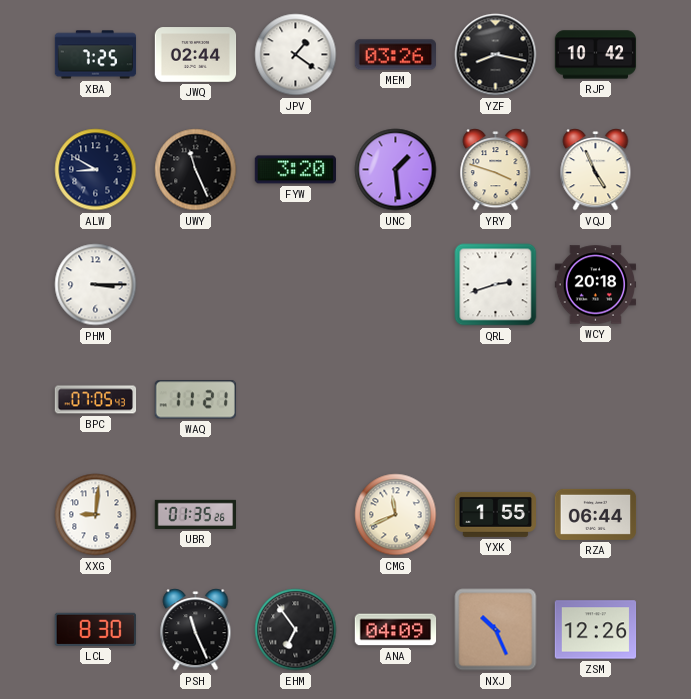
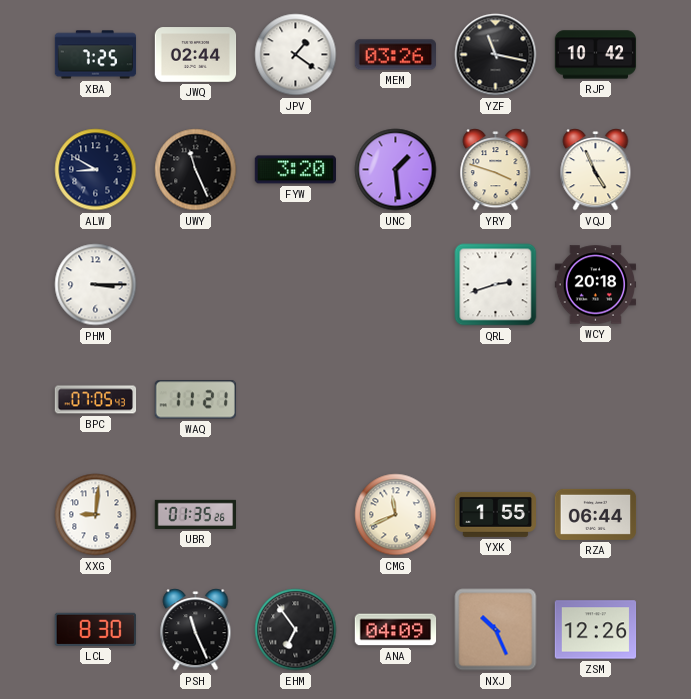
YZF: 8:17 -> 11:17 (496, 55)
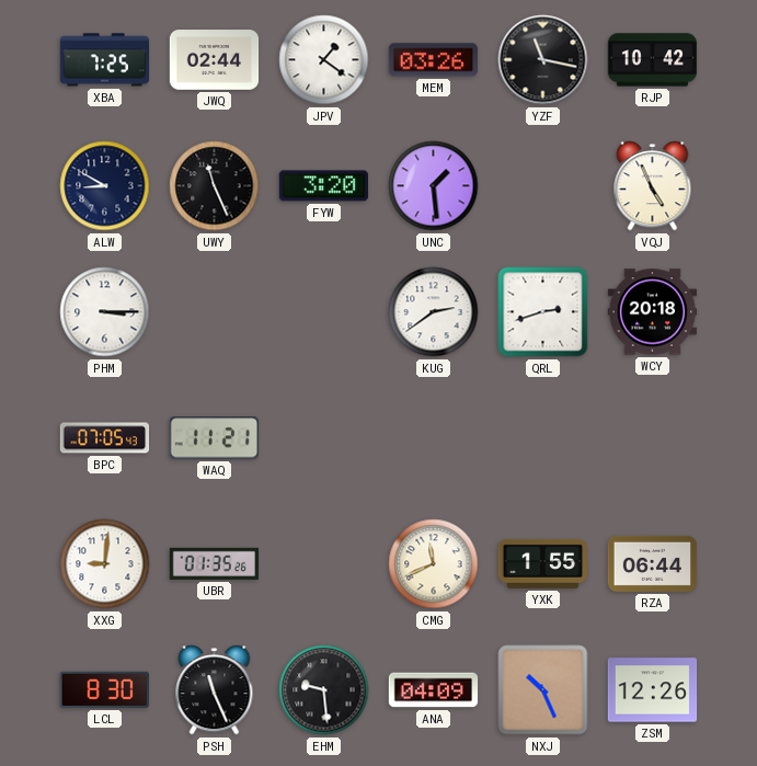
YRY: 3:48 -> none (496, 170)
KUG: none -> 2:39 (434, 312)
EHM: 6:54 -> 9:29 (324, 690)
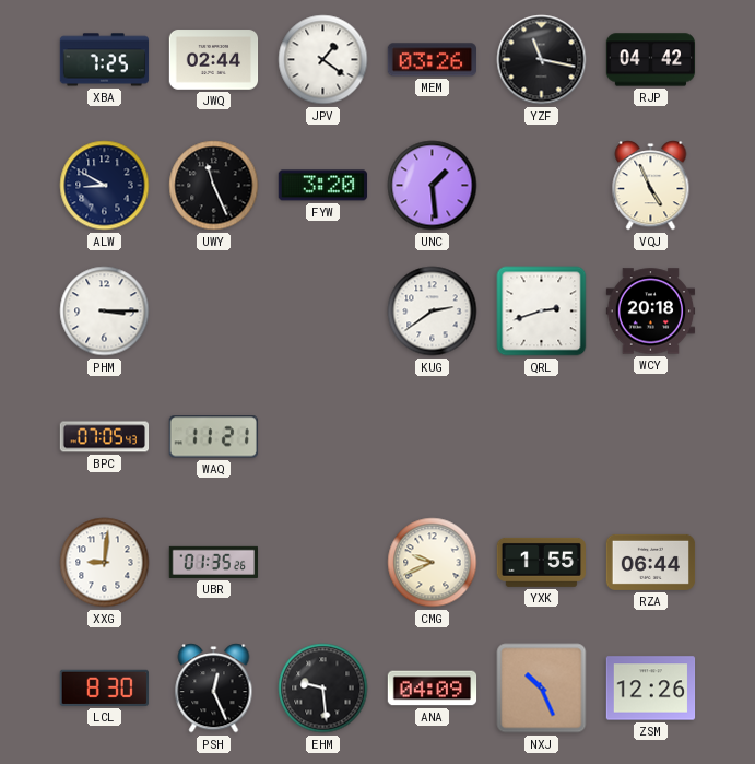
RJP: 10:42 -> 04:42 (651, 60)
CMG: 11:41 -> 9:41 (433, 563)
PSH: 11:26 -> 12:26 (214, 689)
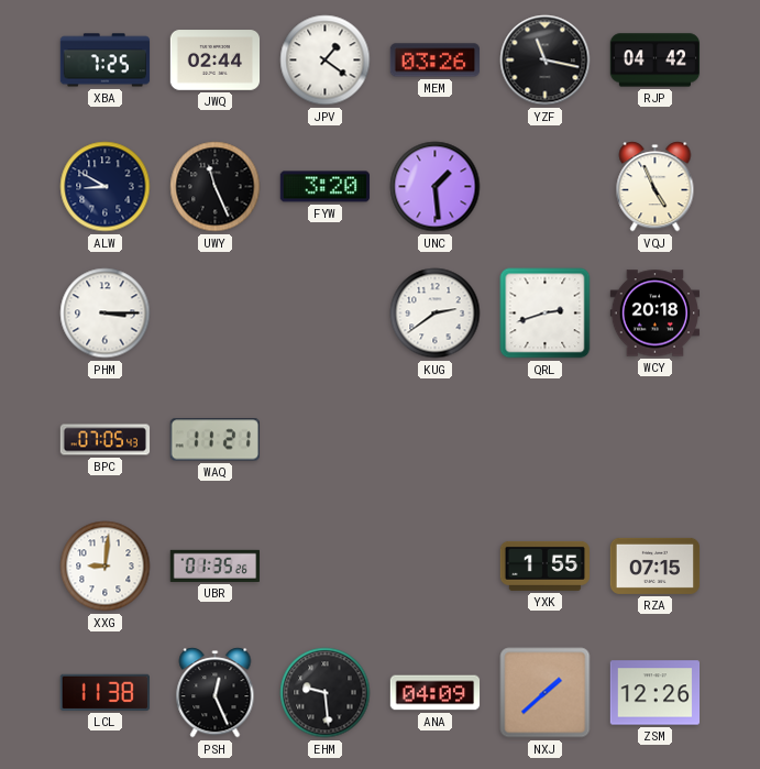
CMG: 9:41 -> none (433, 563)
RZA: 06:44 -> 07:15 (656, 565)
LCL: 8:30 -> 11:38 (104, 692)
NXJ: 10:26 -> 1:38 (546, 693)
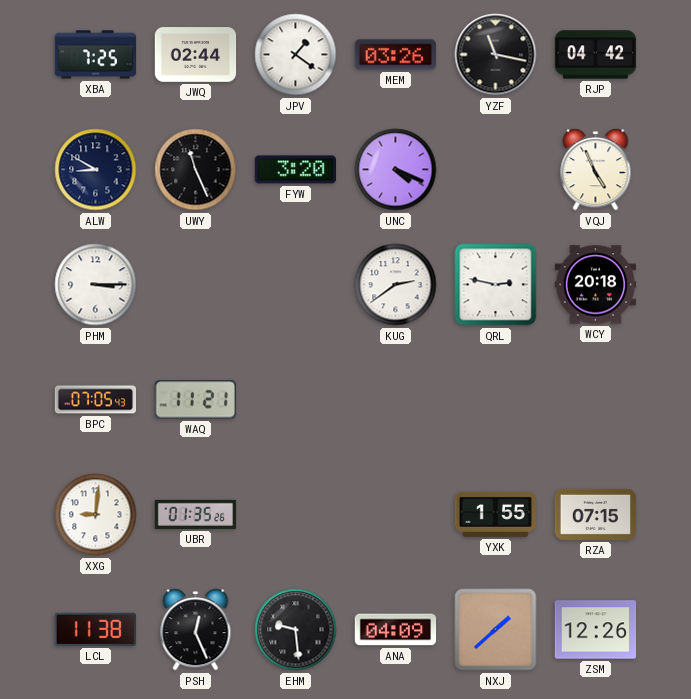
UNC: 1:29 -> 4:19 (396, 170)
QRL: 2:42 -> 2:47 (496, 285)
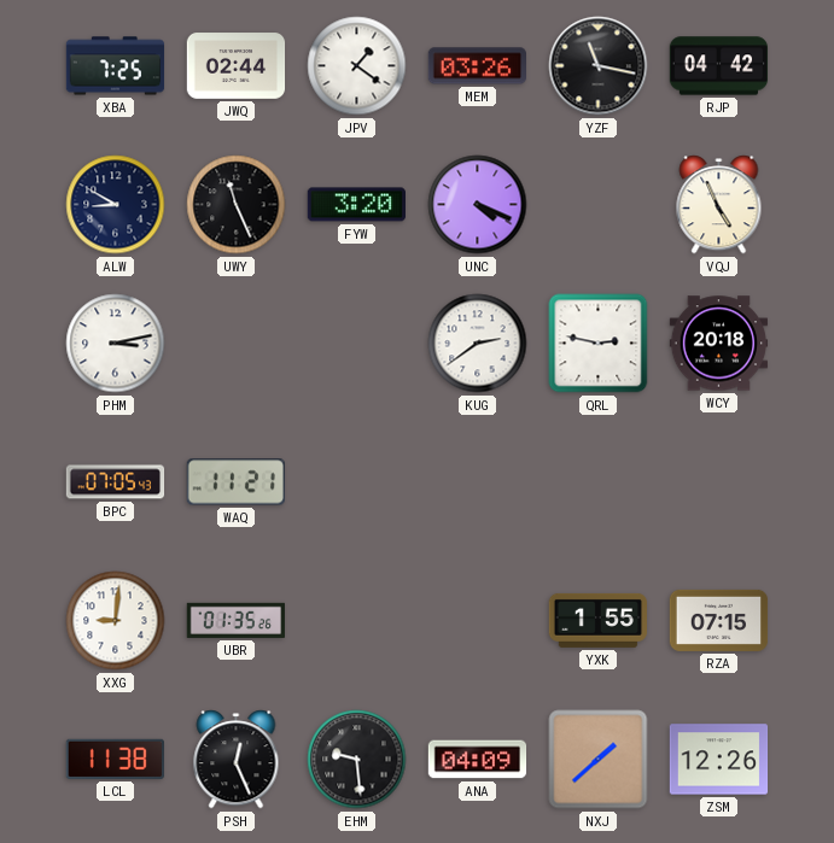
PHM: 3:15 -> 3:13 (116, 344)
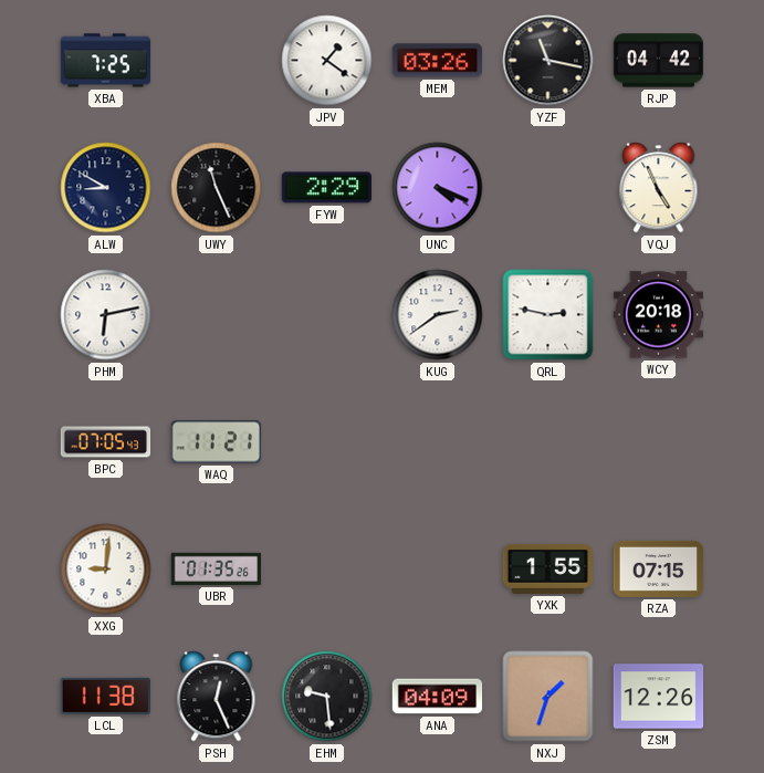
JWQ: 02:44 -> none (237, 66)
FYW: 3:20 -> 2:29 (326, 188)
PHM: 3:13 -> 6:13 (106, 315)
NXJ: 1:38 -> 1:33 (548, 697)
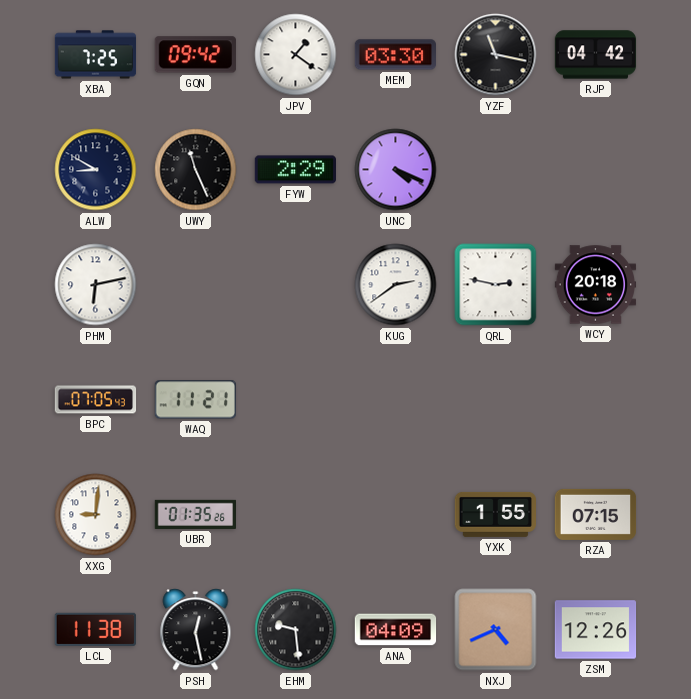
GQN: none -> 09:42 (195, 55)
MEM: 03:26 -> 03:30 (395, 55)
VQJ: 4:56 -> none (659, 188)
PSH: 12:26 -> 12:28 (196, 630)
NXJ: 1:33 -> 4:41 (496, 630)
